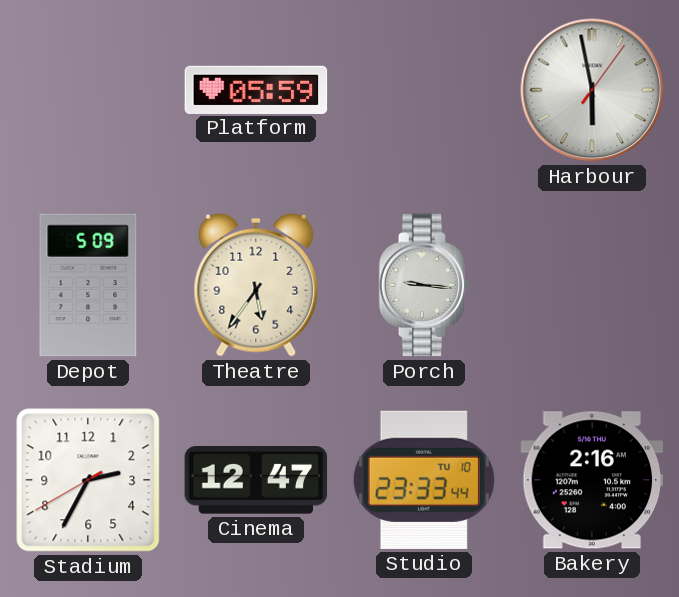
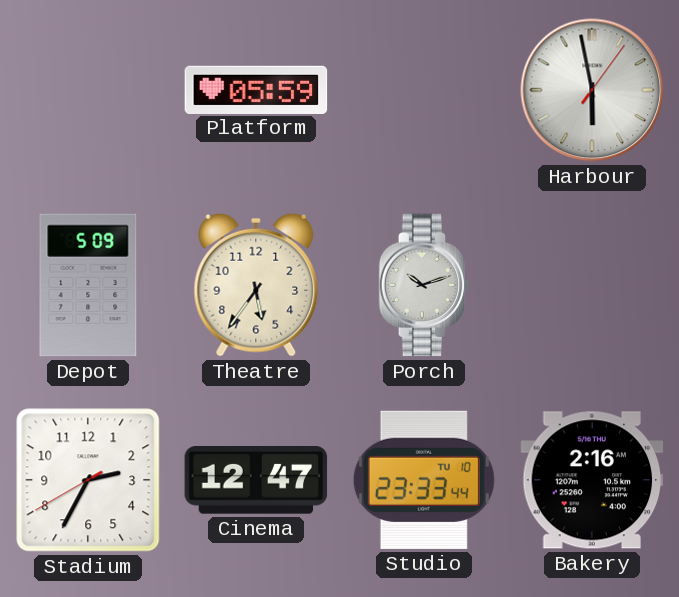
Porch: 9:16 -> 10:12 (424, 285)
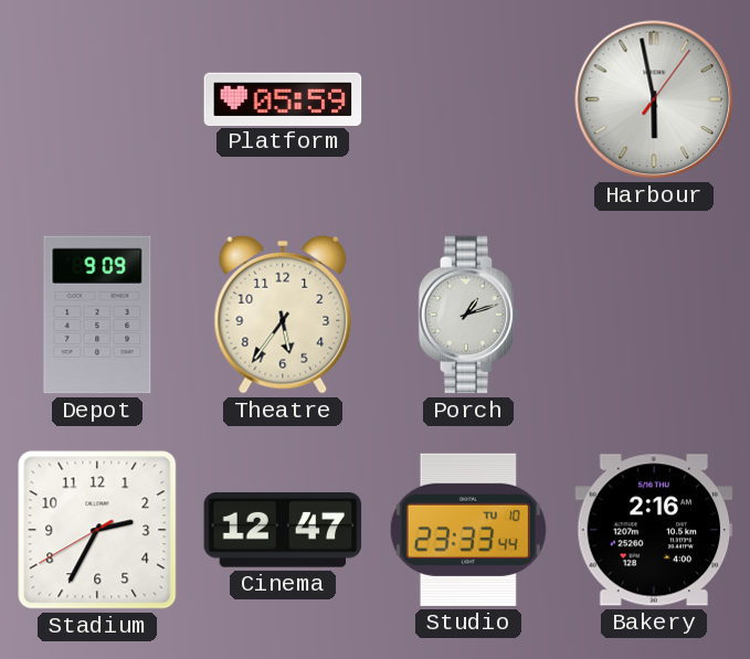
Depot: 5:09 -> 9:09 (97, 315)
Porch: 10:12 -> 1:12 (468, 315)
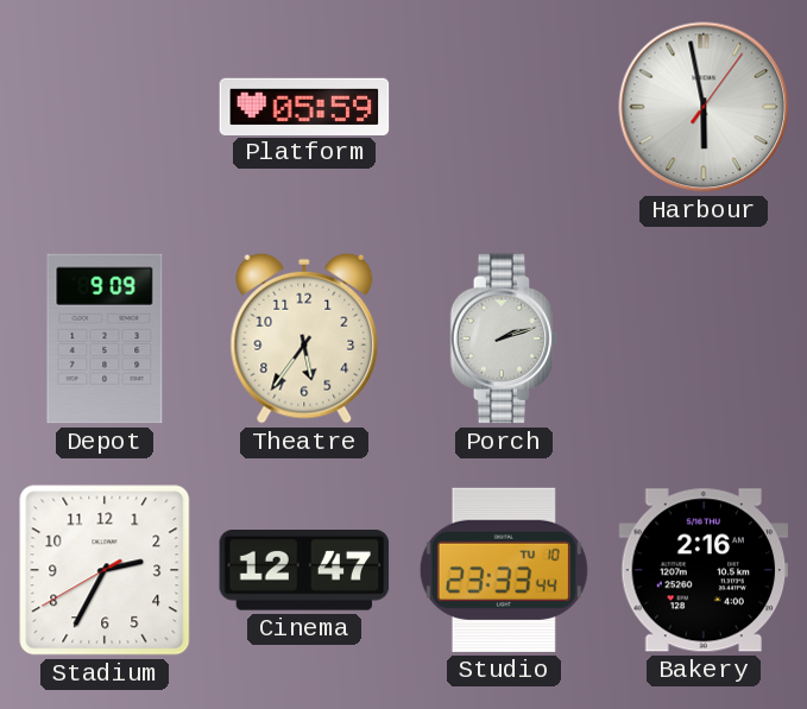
Porch: 1:12 -> 2:12 (504, 338)
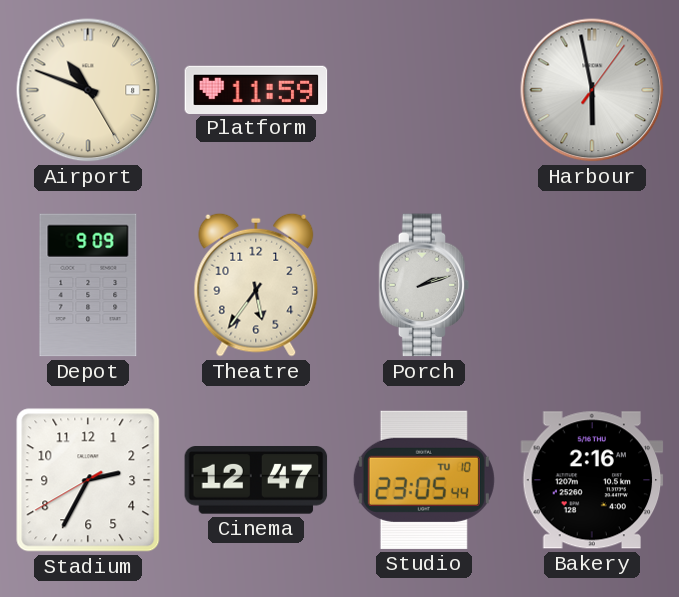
Airport: none -> 10:48 (88, 90)
Platform: 05:59 -> 11:59 (256, 89)
Studio: 23:33 -> 23:05 (424, 480)
